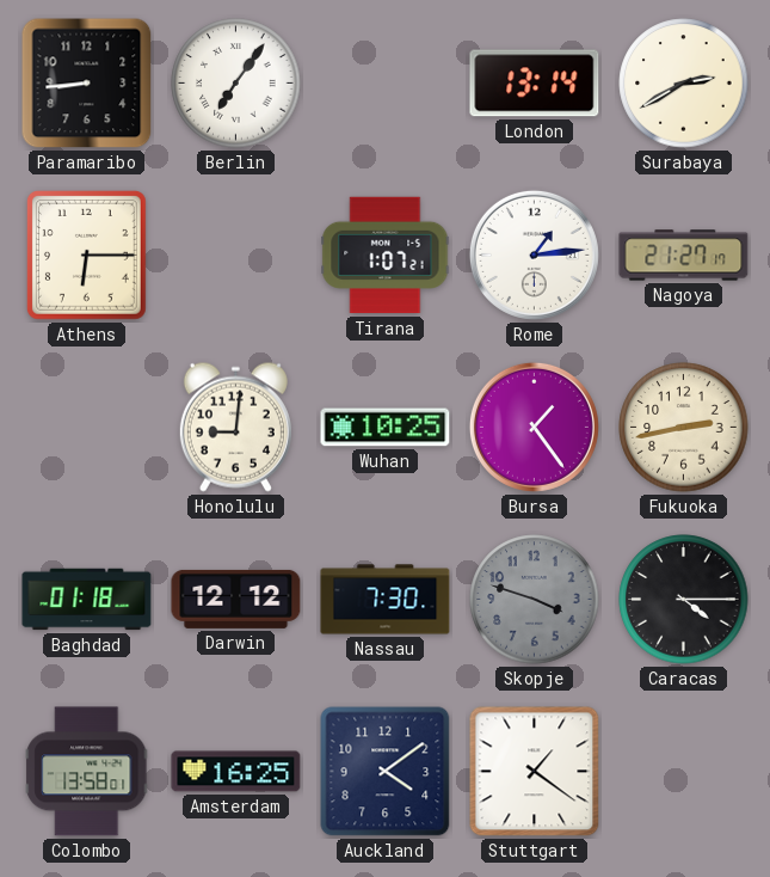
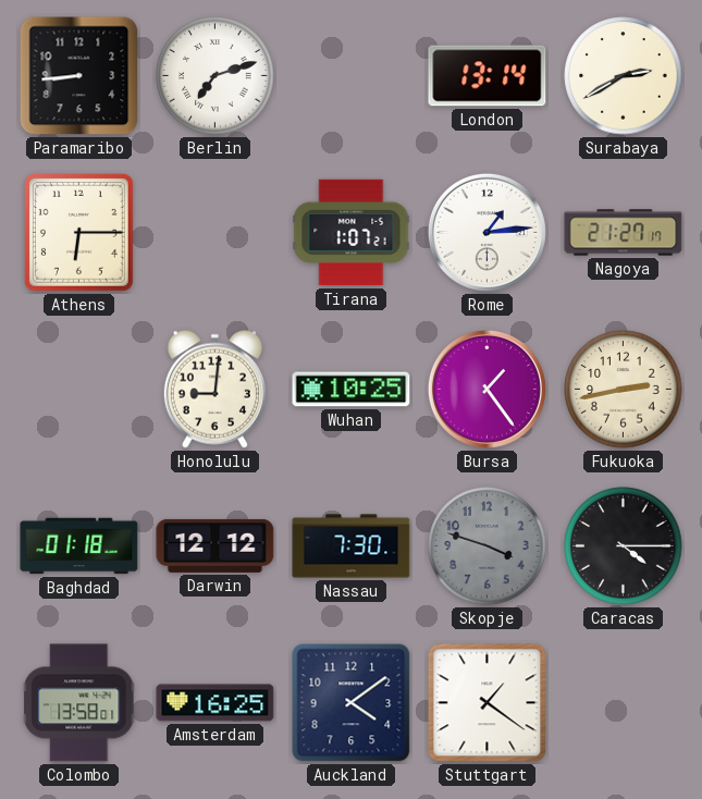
Berlin: 7:06 -> 7:12 (215, 76)
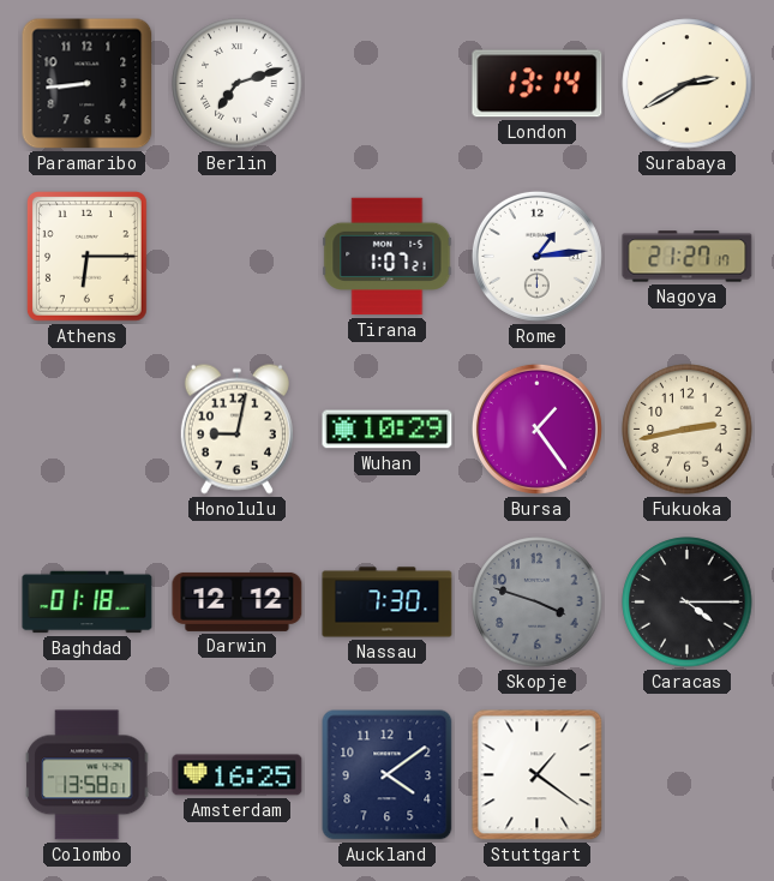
Honolulu: 9:01 -> 9:02 (236, 428)
Wuhan: 10:25 -> 10:29 (388, 430)
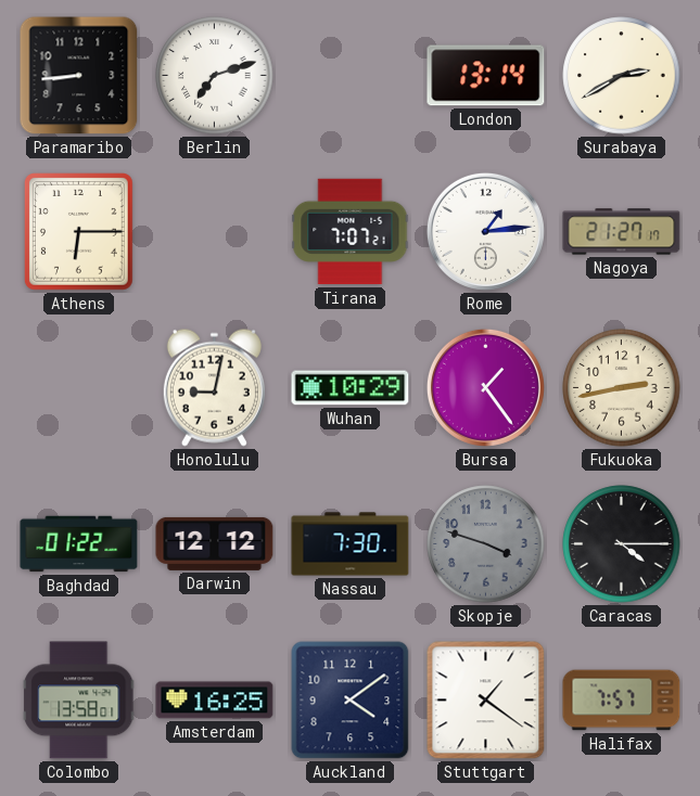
Tirana: 1:07 -> 7:07 (351, 232)
Baghdad: 01:18 -> 01:22 (79, 544)
Halifax: none -> 7:57 (622, 701)
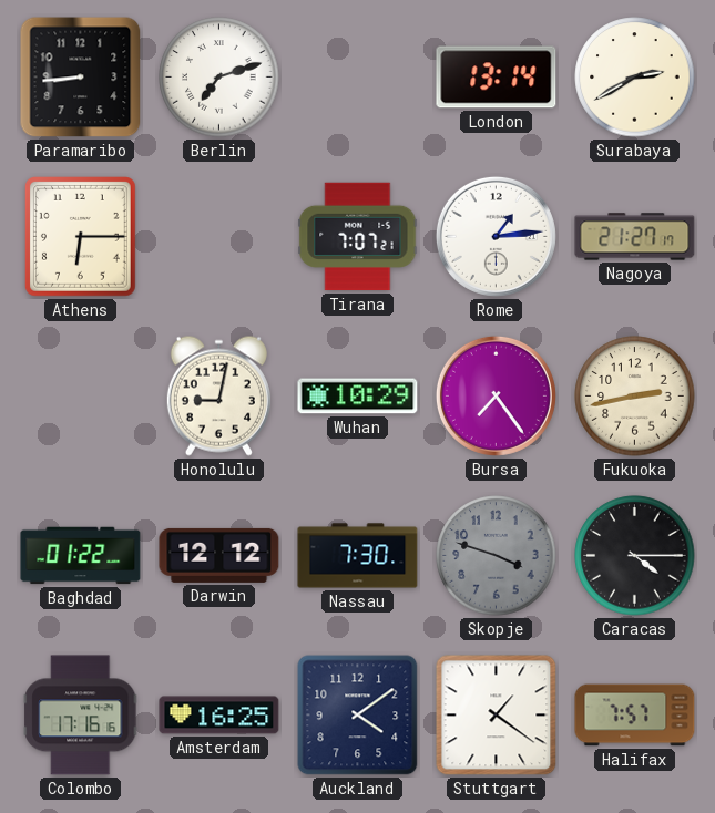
Bursa: 1:24 -> 7:24 (496, 395)
Colombo: 13:58 -> 17:16 (81, 716)
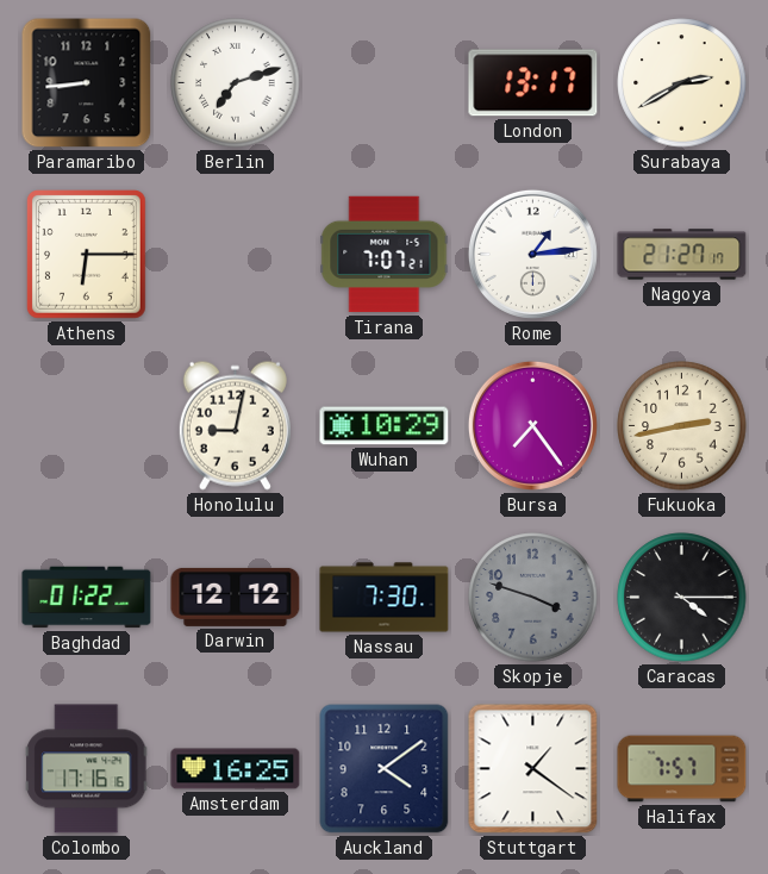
London: 13:14 -> 13:17 (533, 83)
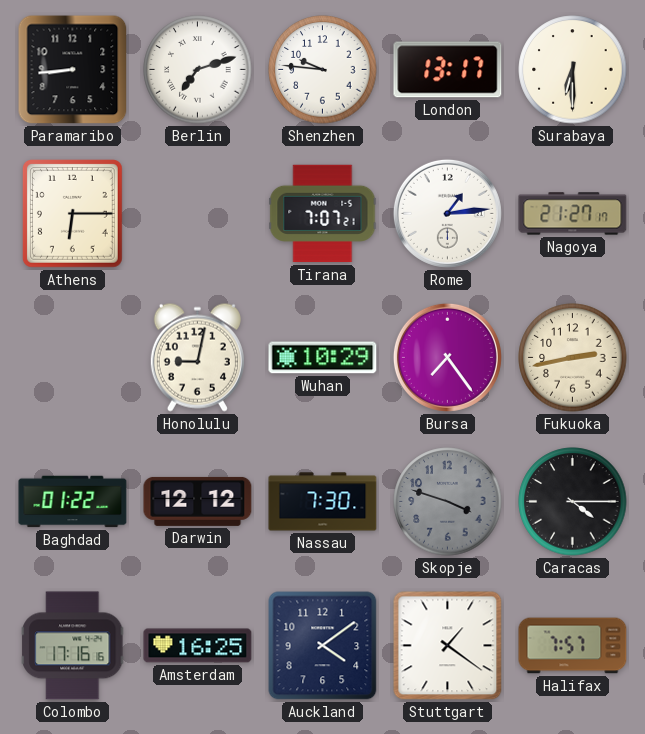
Shenzhen: none -> 9:46 (323, 70)
Surabaya: 2:40 -> 6:30 (573, 70)
